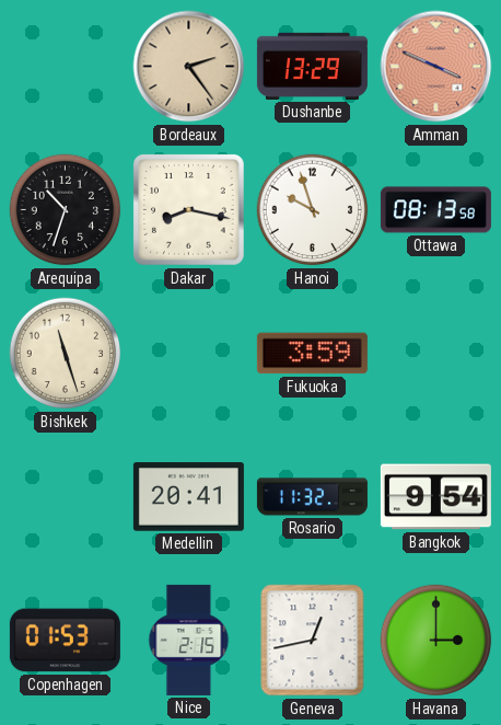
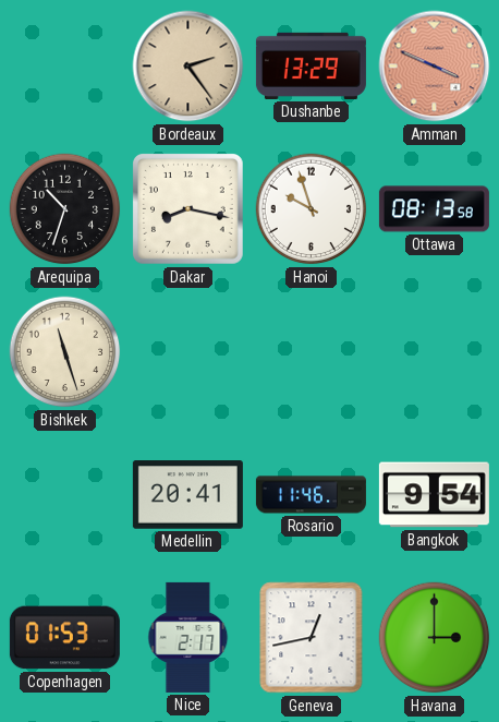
Fukuoka: 3:59 -> none (312, 354)
Rosario: 11:32 -> 11:46 (311, 495)
Nice: 2:15 -> 2:17 (188, 637)
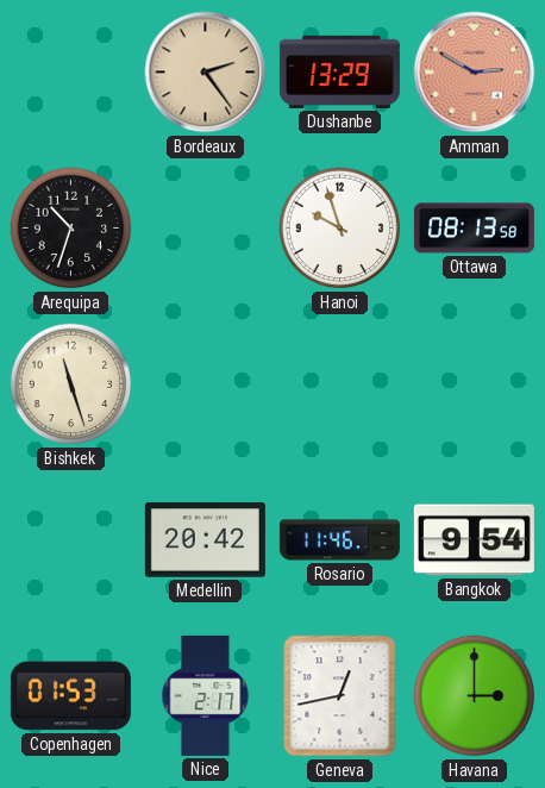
Amman: 3:49 -> 2:50 (475, 73)
Dakar: 8:17 -> none (188, 209)
Medellin: 20:41 -> 20:42 (205, 540)
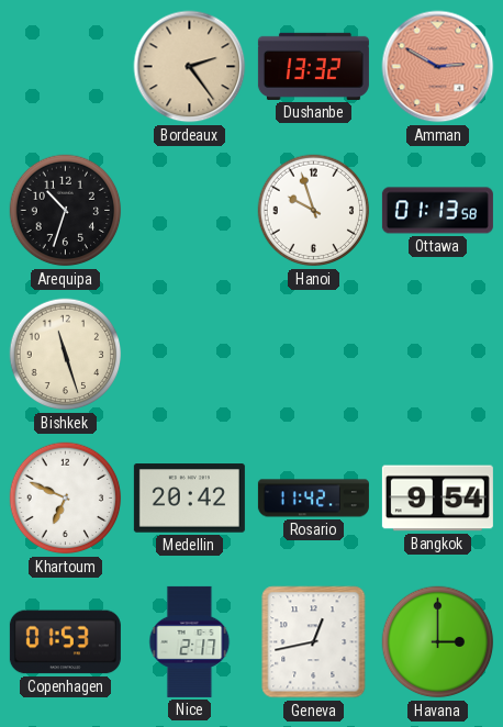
Dushanbe: 13:29 -> 13:32 (313, 66)
Ottawa: 08:13 -> 01:13 (437, 211)
Khartoum: none -> 6:49 (66, 499)
Rosario: 11:46 -> 11:42 (313, 499)
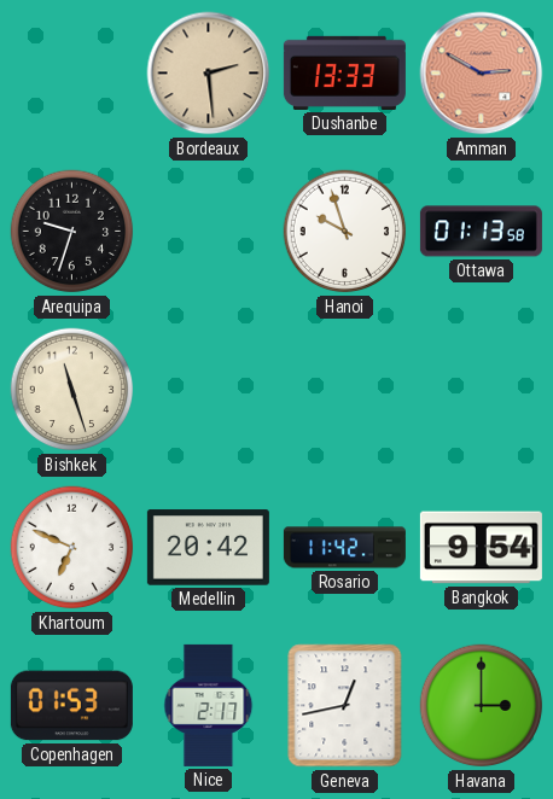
Bordeaux: 2:24 -> 2:29 (209, 74)
Dushanbe: 13:32 -> 13:33 (344, 72)
Arequipa: 10:33 -> 9:33 (72, 232)
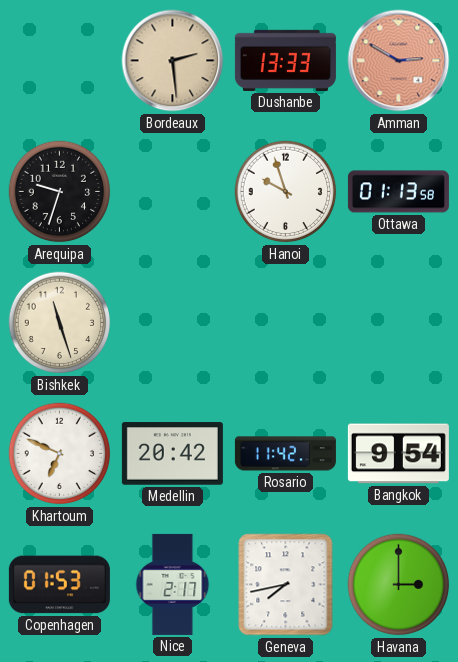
Geneva: 12:43 -> 7:43 (286, 585)
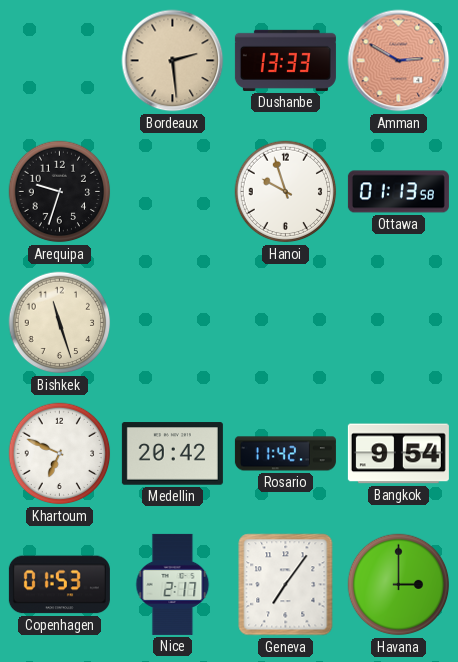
Geneva: 7:43 -> 7:06 (286, 585)
